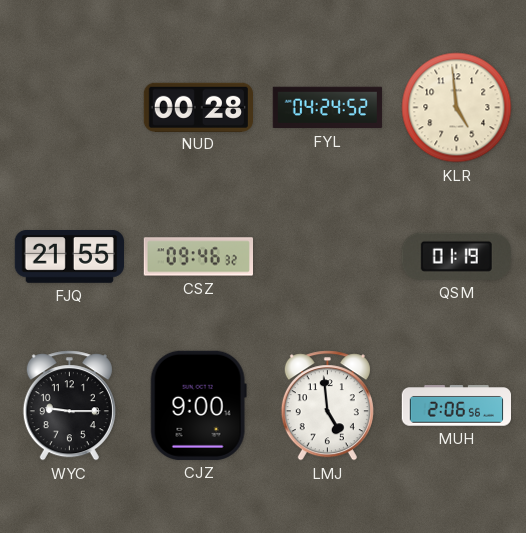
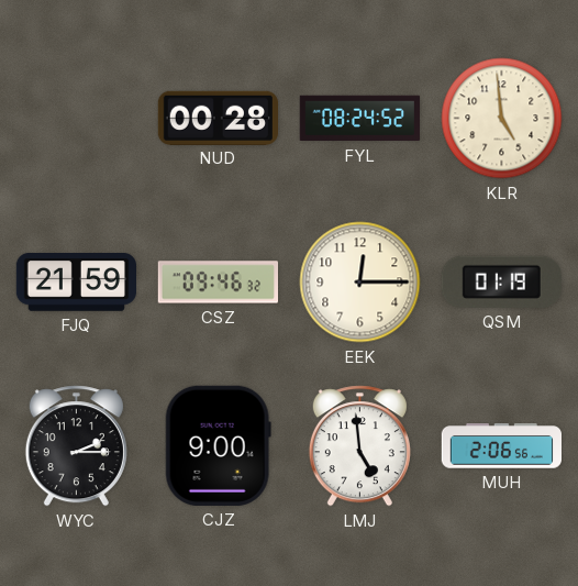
FYL: 04:24 -> 08:24 (359, 119)
FJQ: 21:55 -> 21:59 (76, 283)
EEK: none -> 12:15 (360, 283)
WYC: 9:15 -> 2:15 (76, 446)
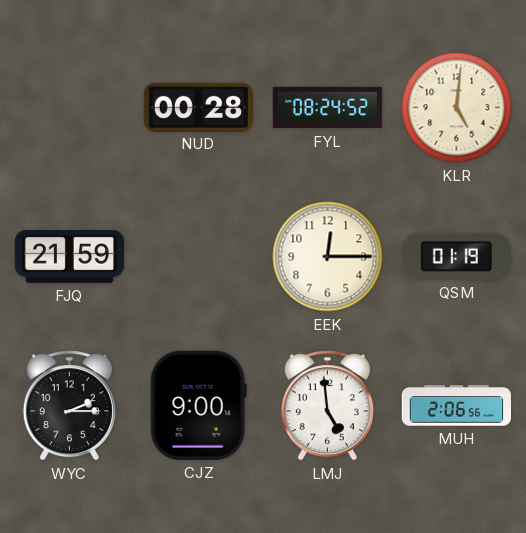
KLR: 4:59 -> 5:01 (457, 108)
CSZ: 09:46 -> none (218, 283)
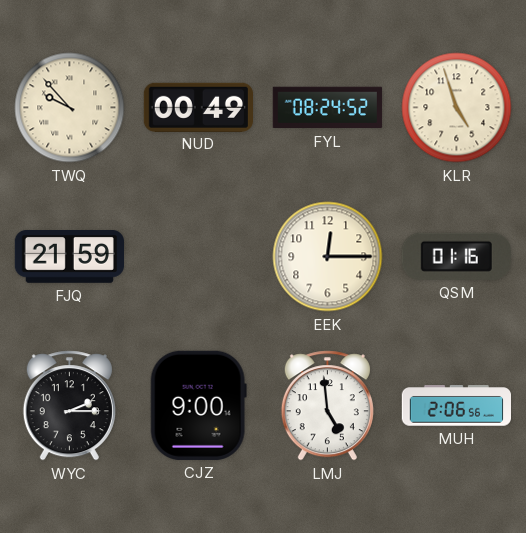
TWQ: none -> 9:53 (70, 108)
NUD: 00:28 -> 00:49 (198, 107)
KLR: 5:01 -> 4:57 (457, 108)
QSM: 01:19 -> 01:16 (456, 256)
